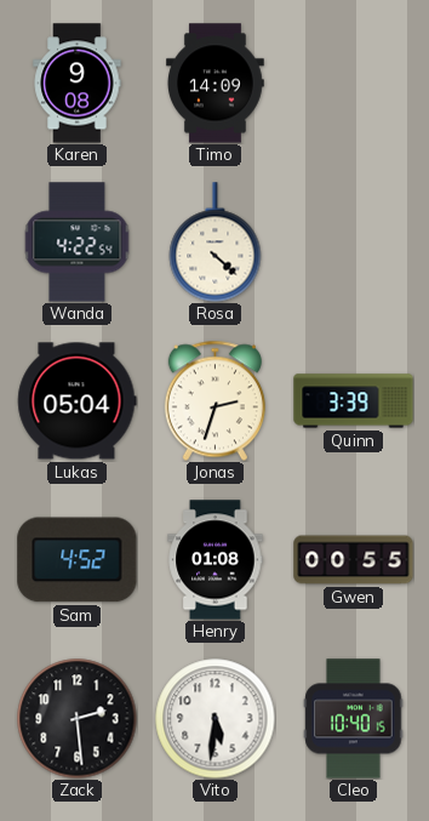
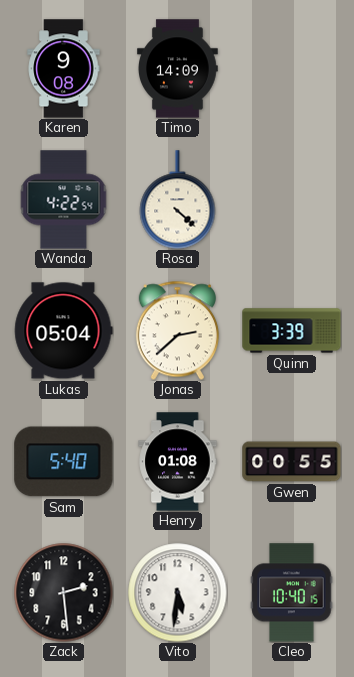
Jonas: 2:33 -> 2:38 (177, 330)
Sam: 4:52 -> 5:40 (64, 462)
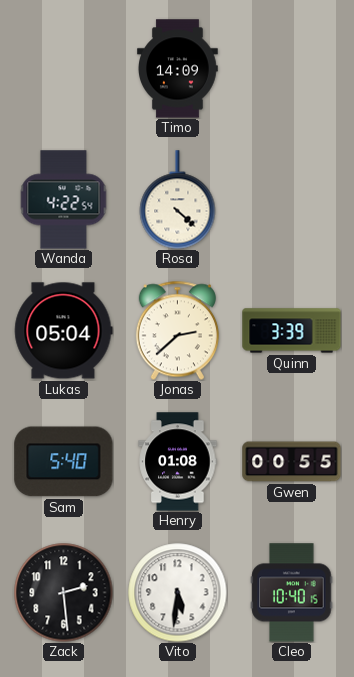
Karen: 9:08 -> none (64, 69)
